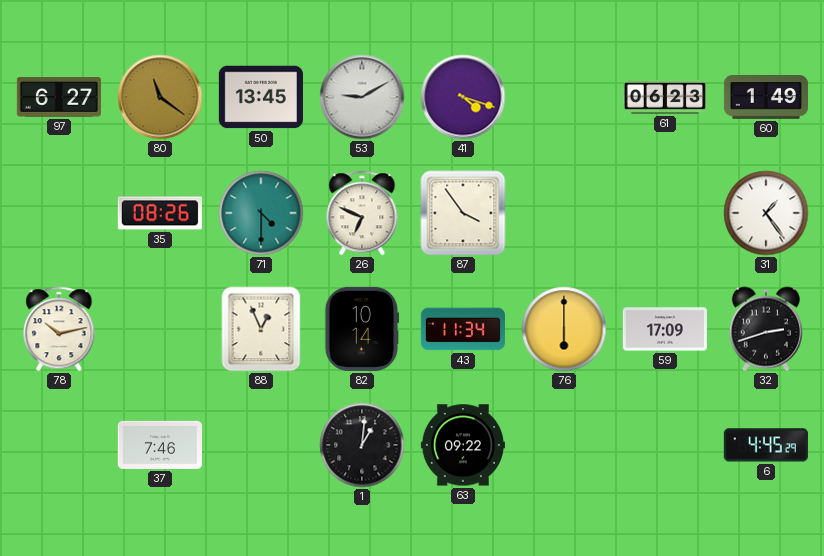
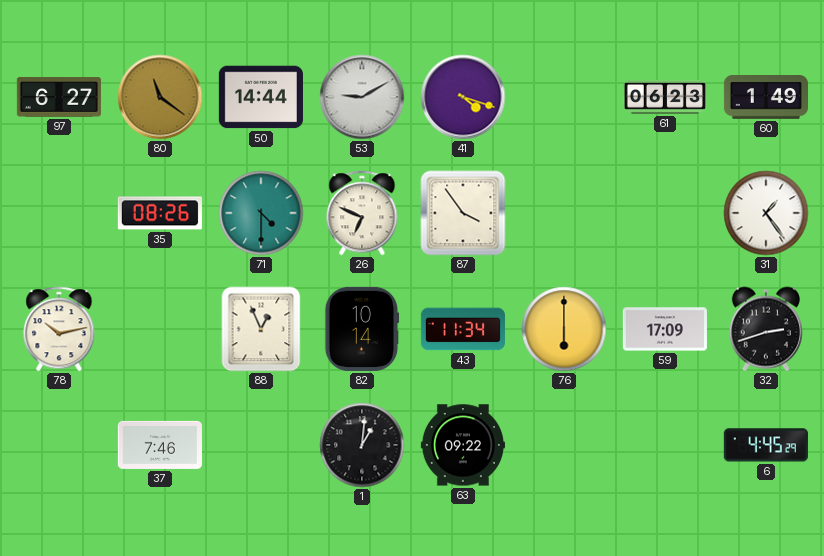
50: 13:45 -> 14:44 (261, 97)
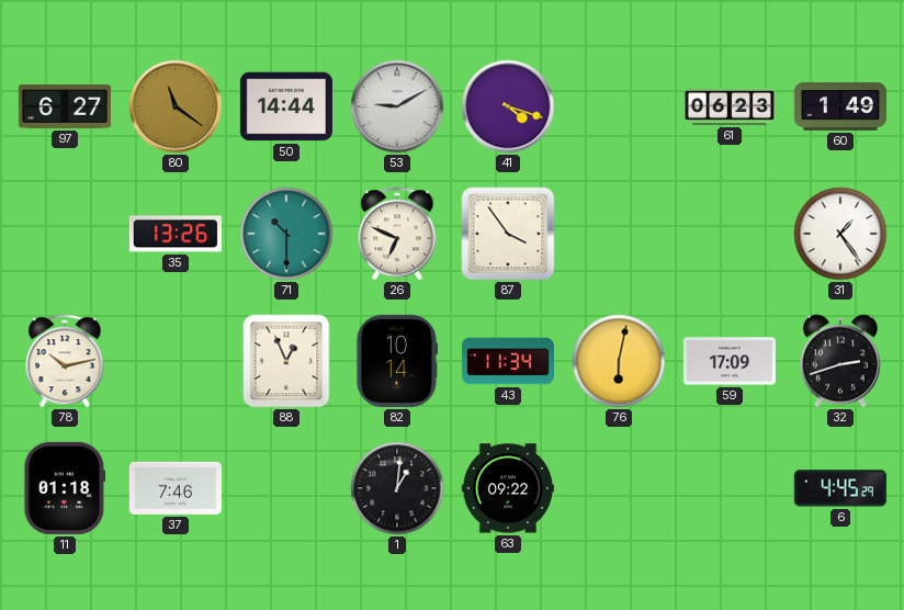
35: 08:26 -> 13:26 (176, 234)
71: 4:30 -> 10:30 (286, 234)
76: 6:00 -> 6:02 (619, 361)
11: none -> 01:18 (65, 488)
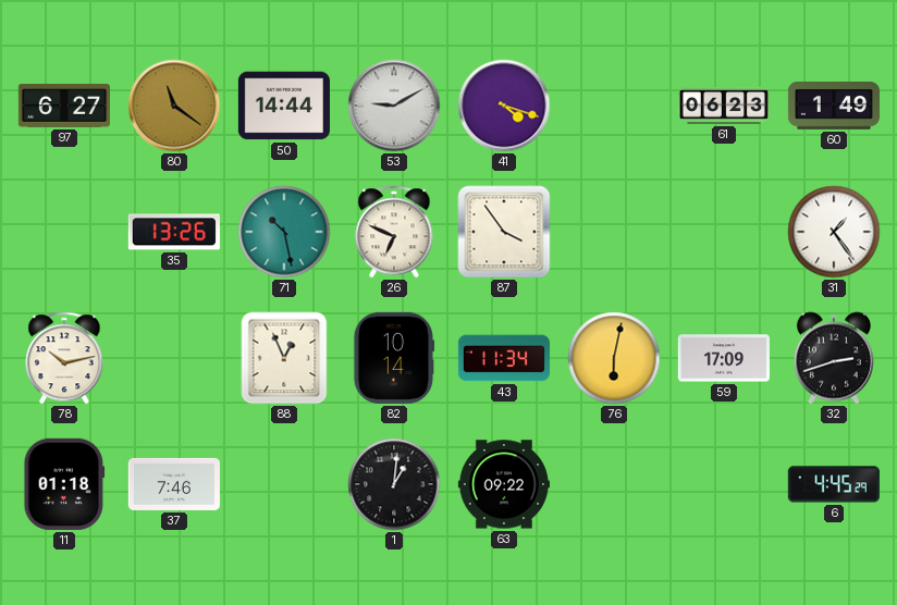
71: 10:30 -> 10:28 (284, 232)
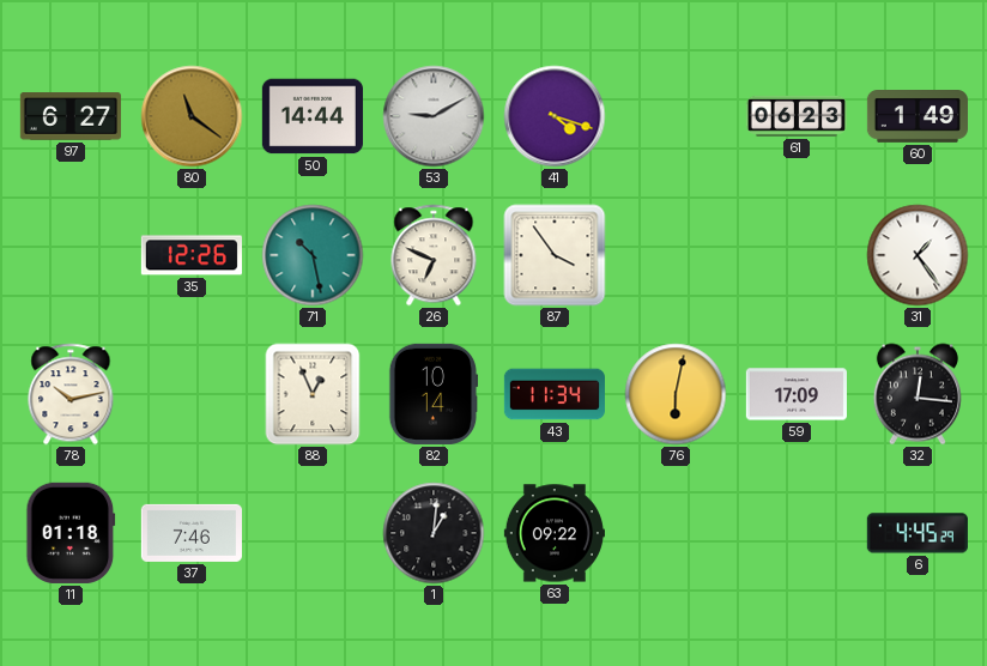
35: 13:26 -> 12:26 (192, 255)
32: 2:42 -> 12:16 (918, 394)
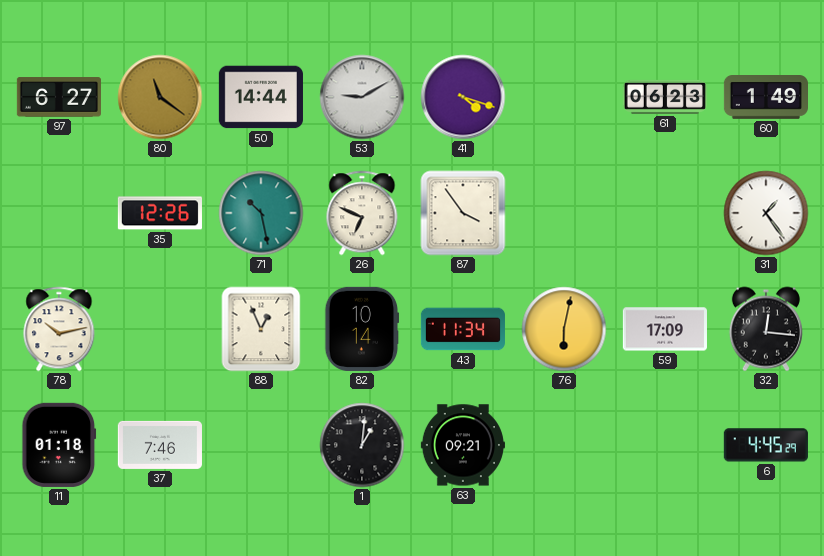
63: 09:22 -> 09:21 (463, 445)
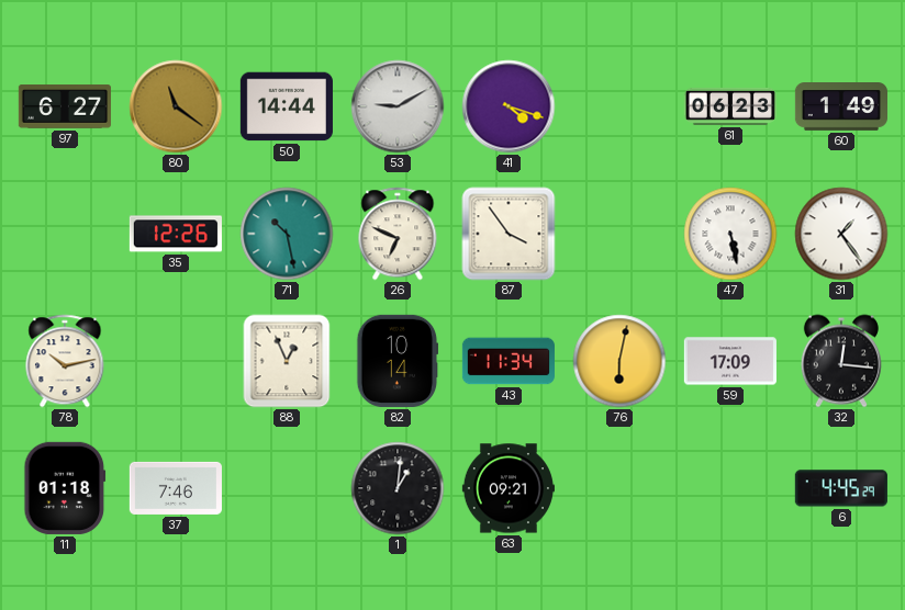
47: none -> 5:28 (730, 234)
